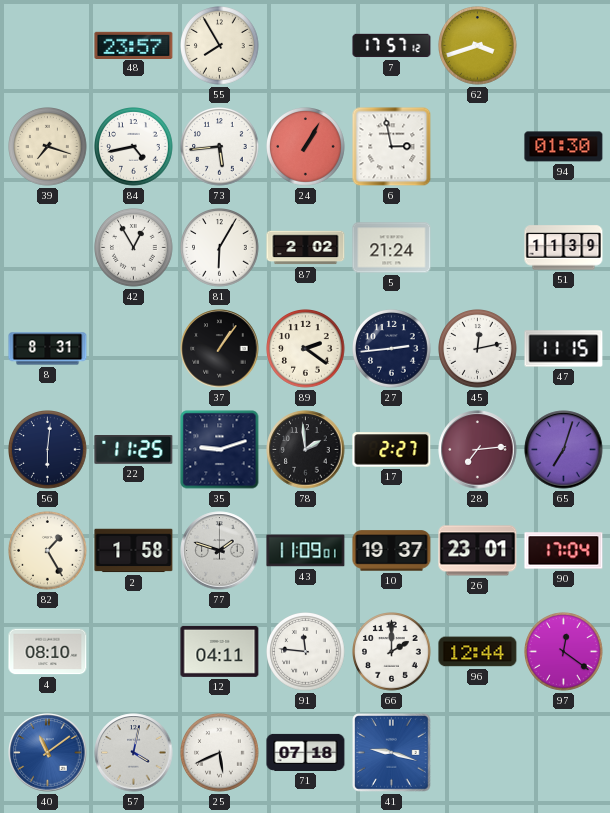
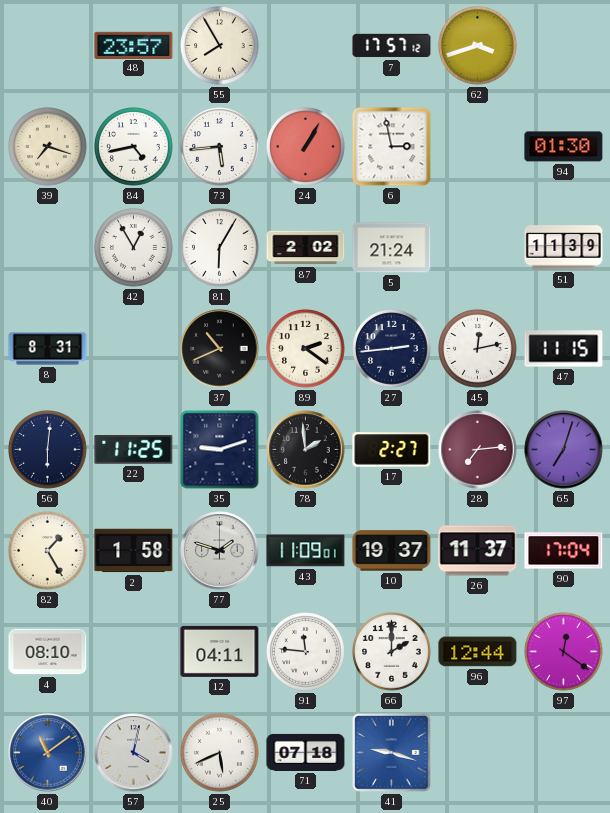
37: 1:06 -> 10:41 (220, 349)
26: 23:01 -> 11:37 (478, 551)
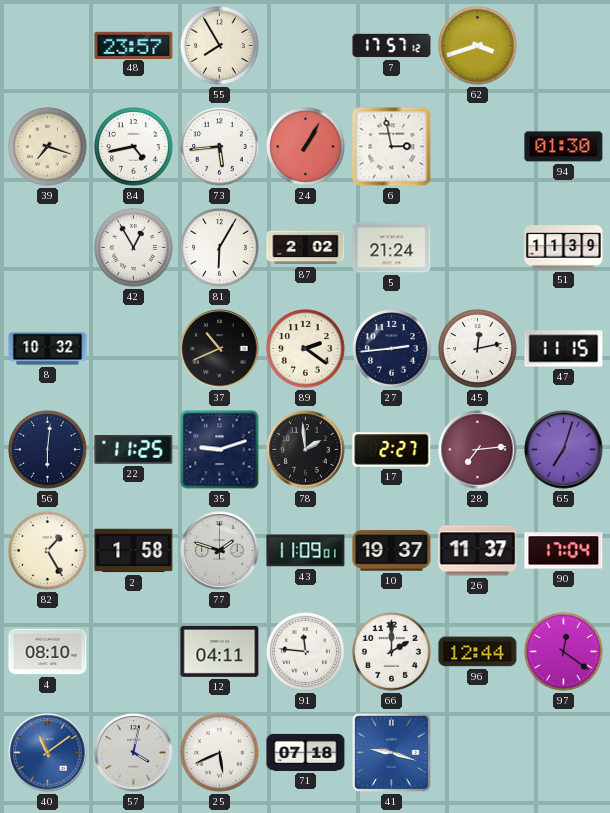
8: 8:31 -> 10:32 (48, 349)
